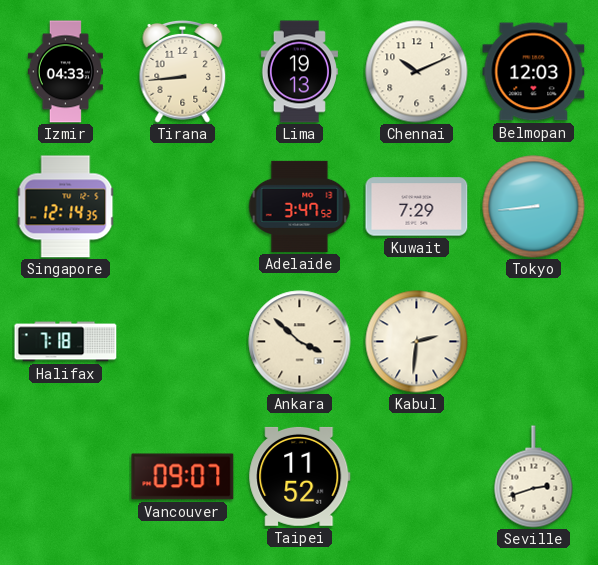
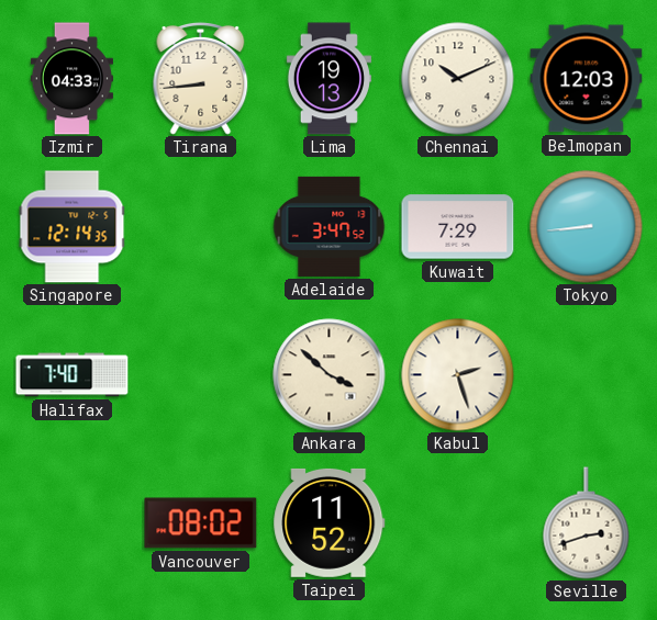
Halifax: 7:18 -> 7:40 (73, 375)
Kabul: 2:31 -> 2:27 (458, 375)
Vancouver: 09:07 -> 08:02 (201, 523)
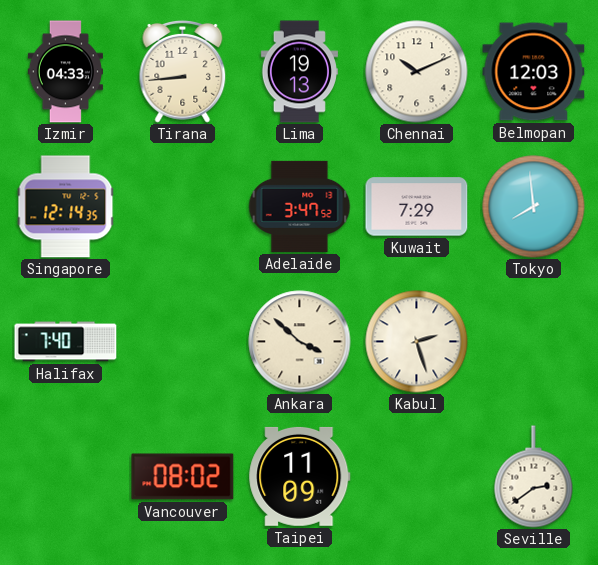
Tokyo: 8:44 -> 7:59 (534, 207)
Taipei: 11:52 -> 11:09 (300, 476)
Seville: 2:42 -> 2:39 (534, 477)
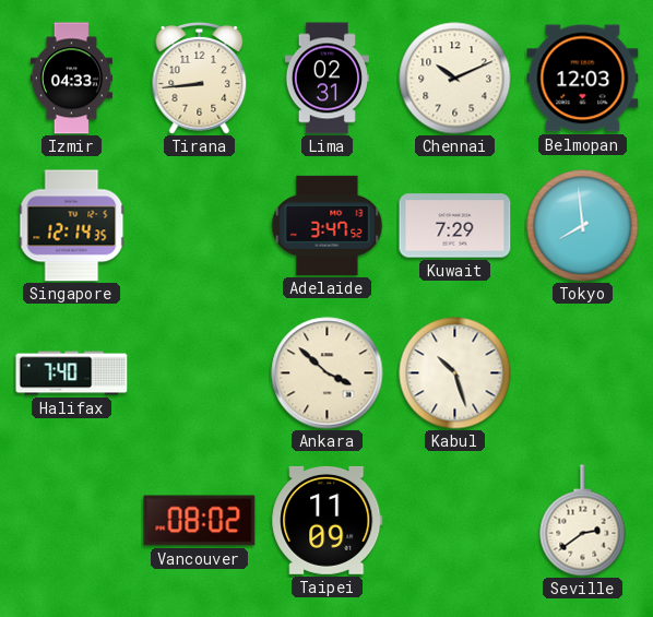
Lima: 19:13 -> 02:31 (326, 79)
Kabul: 2:27 -> 10:27 (455, 373)
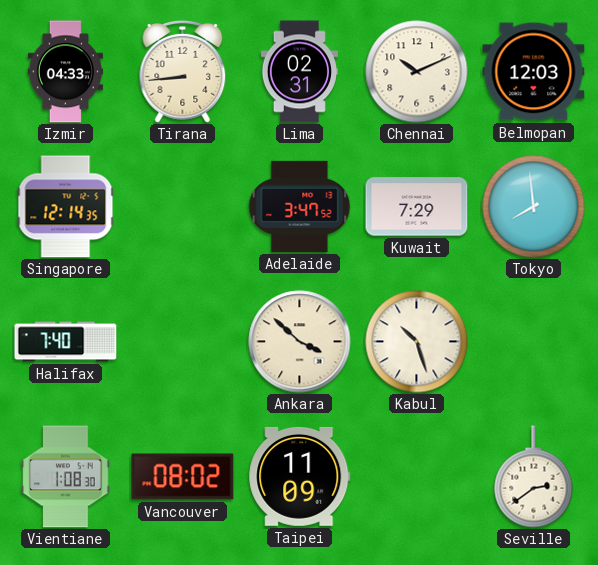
Vientiane: none -> 1:08 (66, 477)
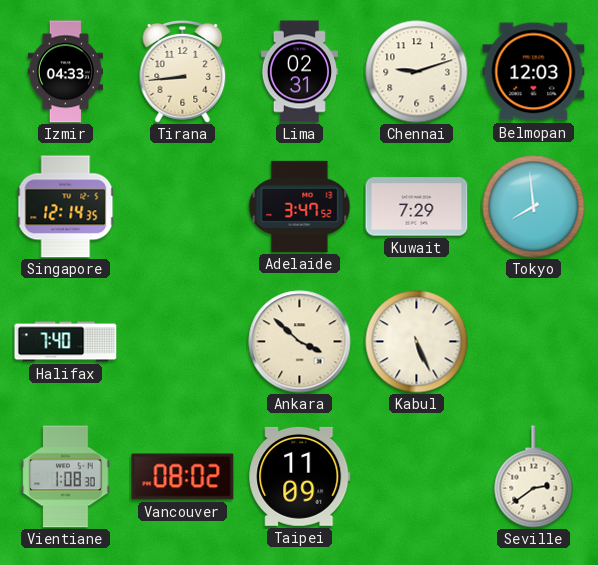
Chennai: 10:11 -> 9:12 (417, 72)
Kabul: 10:27 -> 5:26 (417, 342)
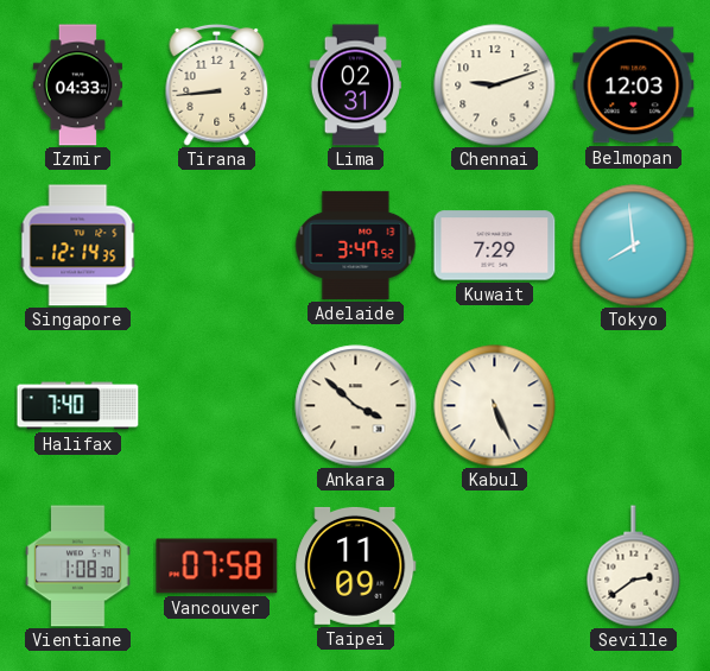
Vancouver: 08:02 -> 07:58 (217, 566)
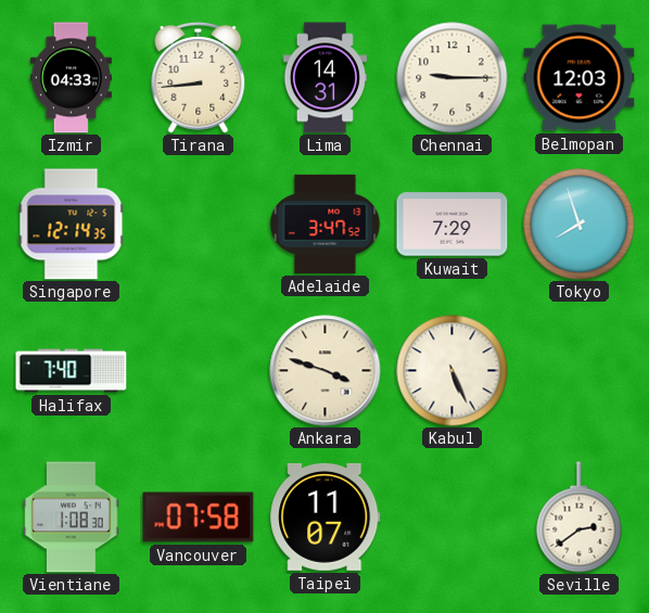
Lima: 02:31 -> 14:31 (324, 78)
Chennai: 9:12 -> 9:15 (453, 78)
Tokyo: 7:59 -> 7:57 (580, 225)
Ankara: 3:52 -> 3:48 (326, 371)
Taipei: 11:09 -> 11:07 (326, 516)
